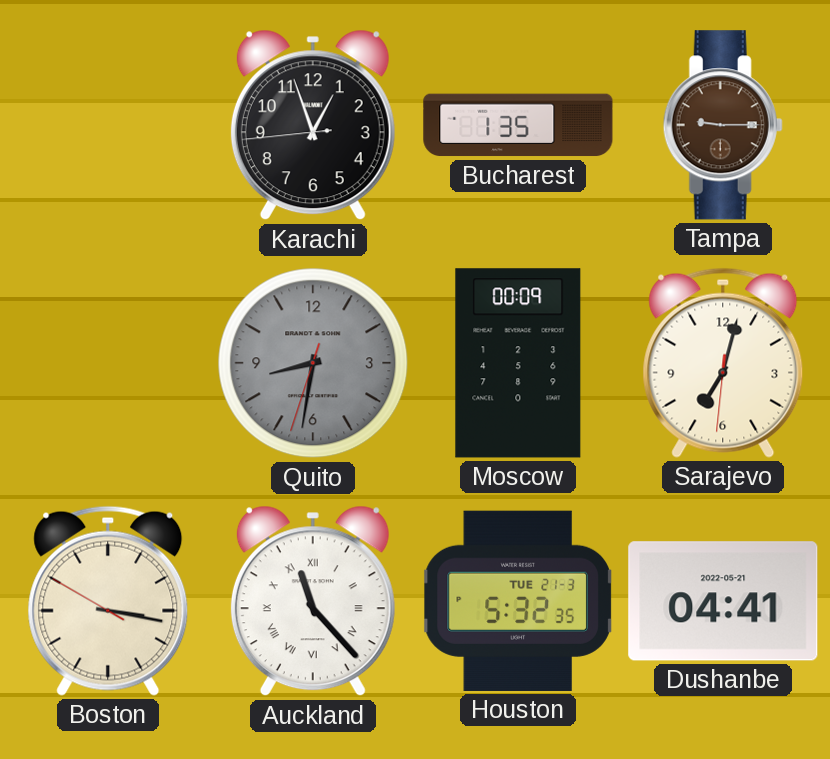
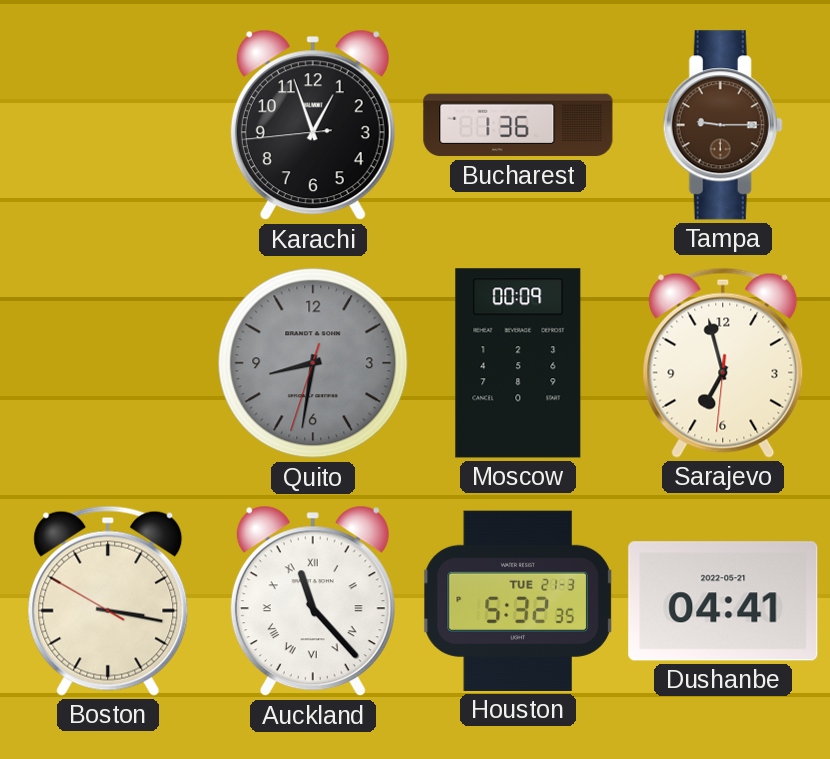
Bucharest: 1:35 -> 1:36 (518, 125)
Sarajevo: 7:02 -> 6:57 (723, 363)
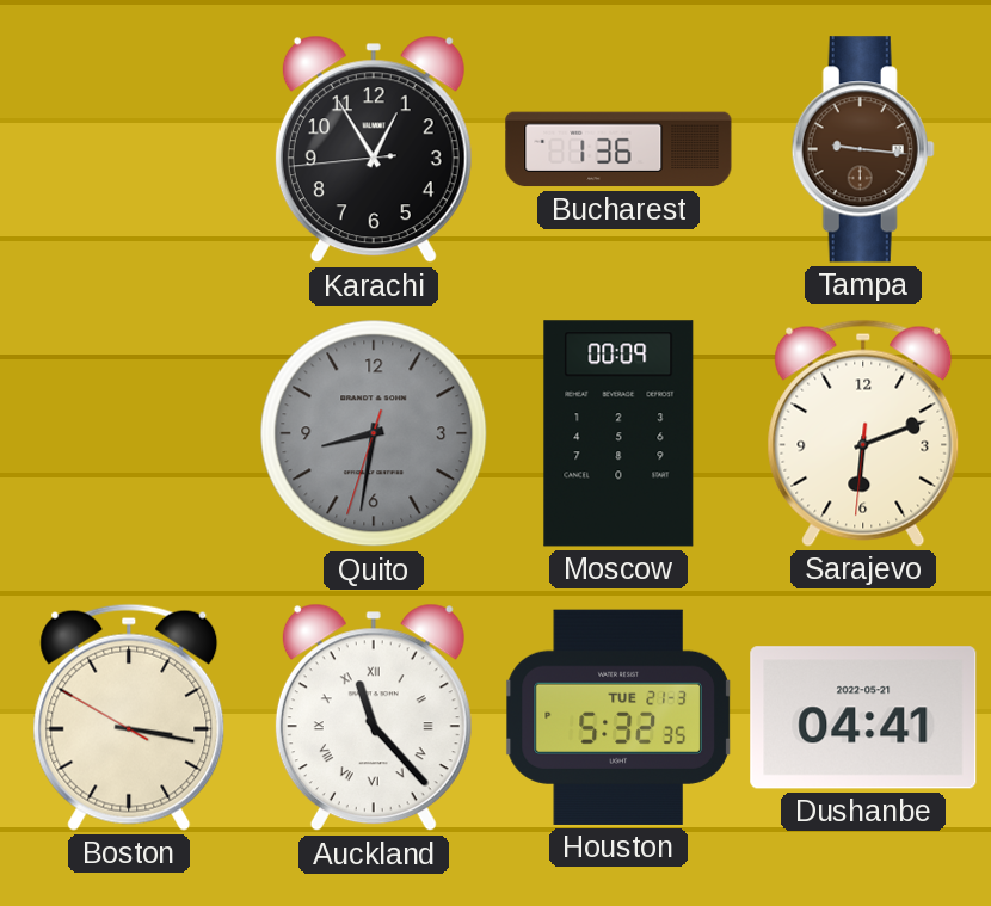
Karachi: 12:56 -> 12:54 (374, 149)
Tampa: 9:15 -> 9:16 (863, 149)
Sarajevo: 6:57 -> 6:11 (863, 433)
